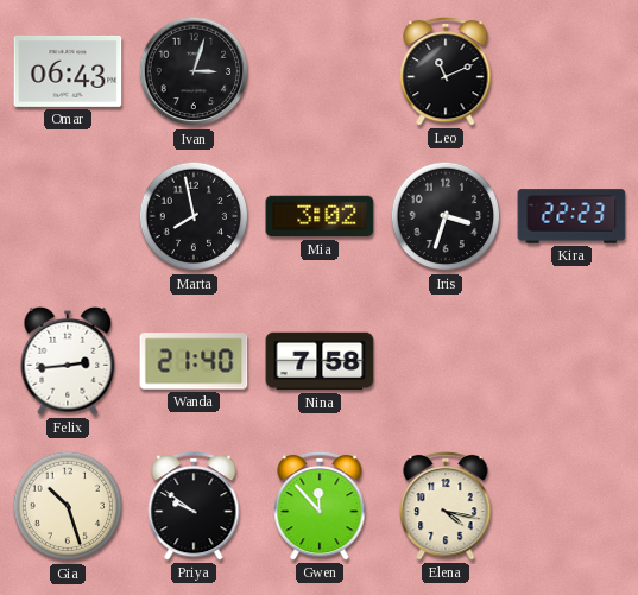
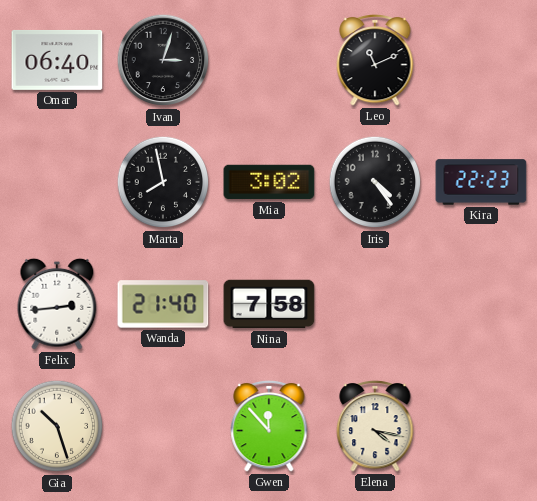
Omar: 06:43 -> 06:40 (57, 60)
Iris: 3:33 -> 4:24 (375, 182)
Priya: 9:51 -> none (194, 506)
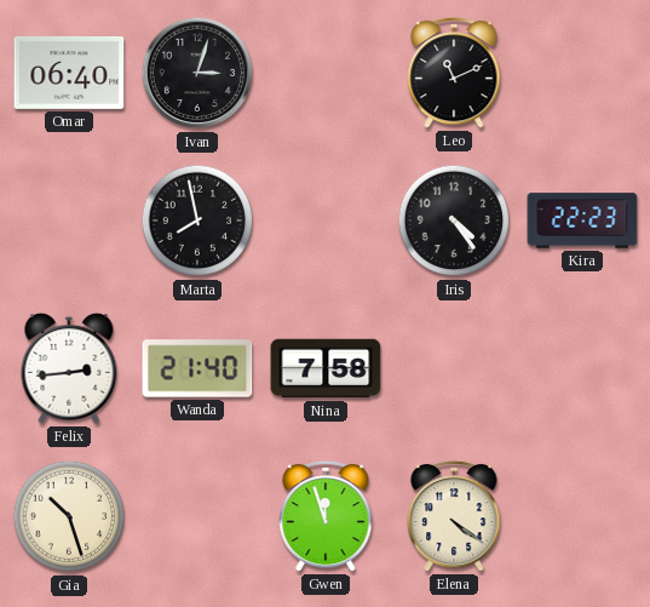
Mia: 3:02 -> none (269, 182)
Gwen: 11:53 -> 11:57 (326, 516)
Elena: 4:17 -> 4:21 (454, 516)
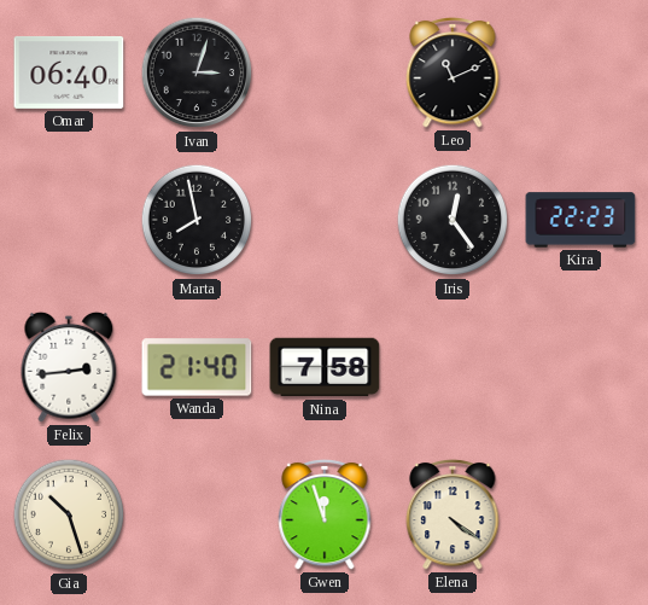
Iris: 4:24 -> 12:24 (453, 220)
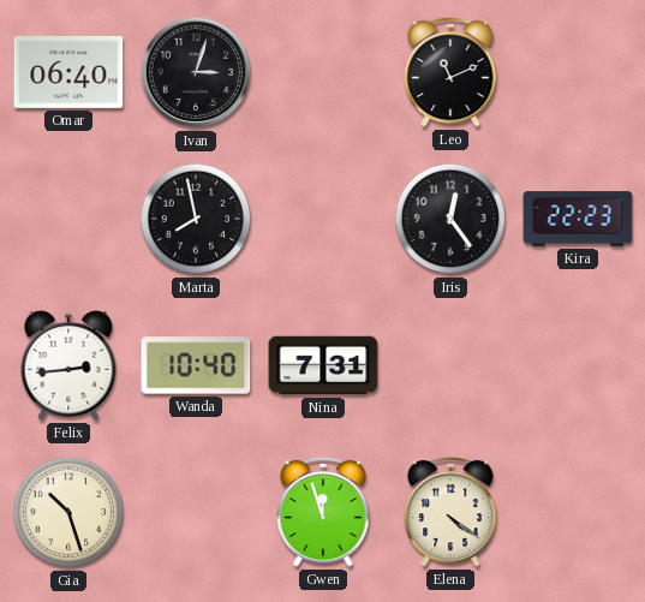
Wanda: 21:40 -> 10:40 (196, 365)
Nina: 7:58 -> 7:31 (323, 365)
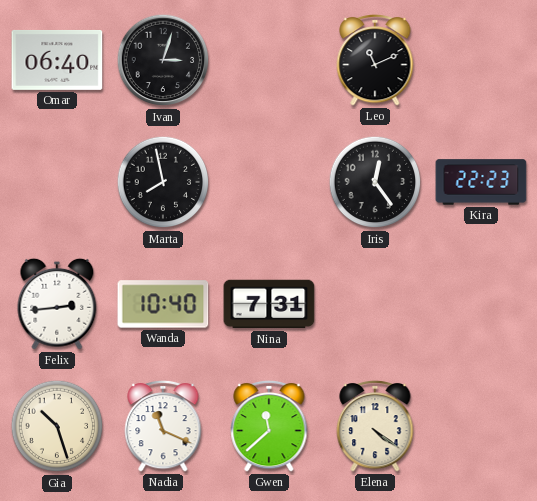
Nadia: none -> 11:19 (163, 426)
Gwen: 11:57 -> 11:38 (269, 426)
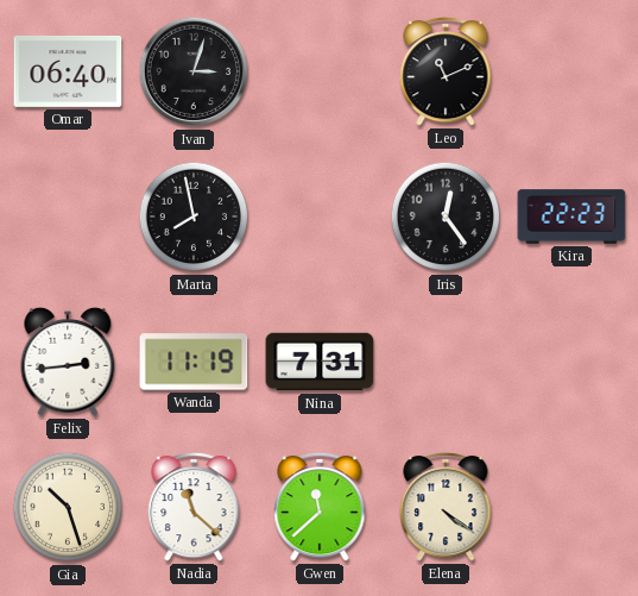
Wanda: 10:40 -> 11:19 (194, 362)
Nadia: 11:19 -> 11:22 (194, 507)
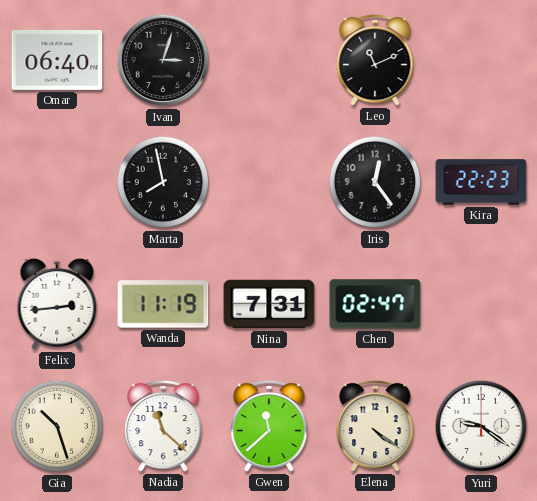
Chen: none -> 02:47 (375, 304)
Yuri: none -> 9:21 (481, 426)
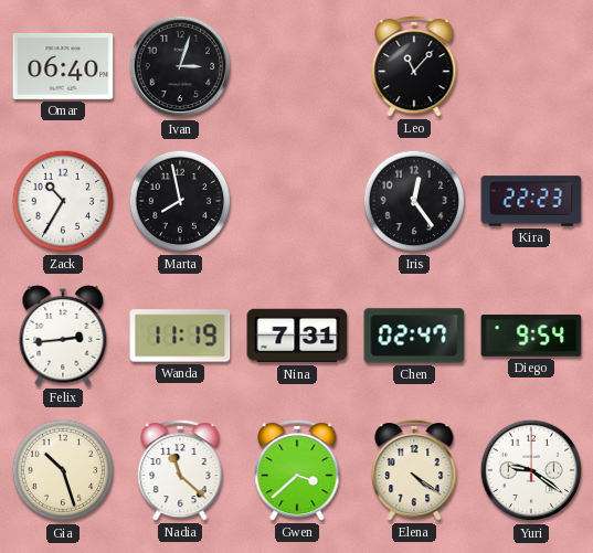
Leo: 11:11 -> 11:07 (414, 66)
Zack: none -> 10:35 (63, 201)
Diego: none -> 9:54 (531, 336)
Gwen: 11:38 -> 3:38 (297, 470)
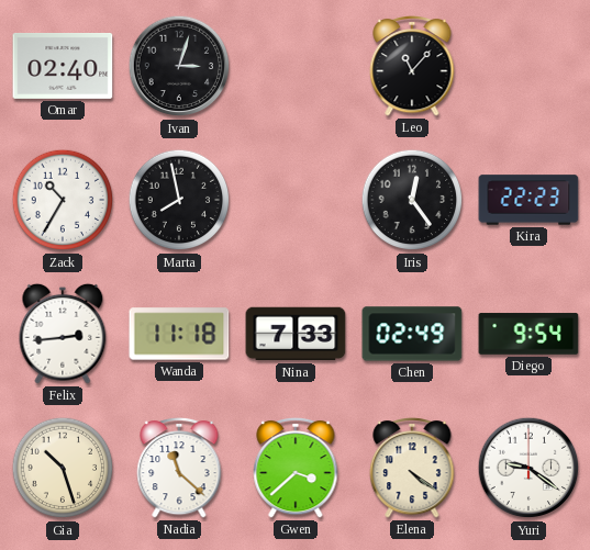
Omar: 06:40 -> 02:40 (63, 66)
Wanda: 11:19 -> 11:18 (179, 334)
Nina: 7:31 -> 7:33 (296, 334)
Chen: 02:47 -> 02:49 (412, 334)
